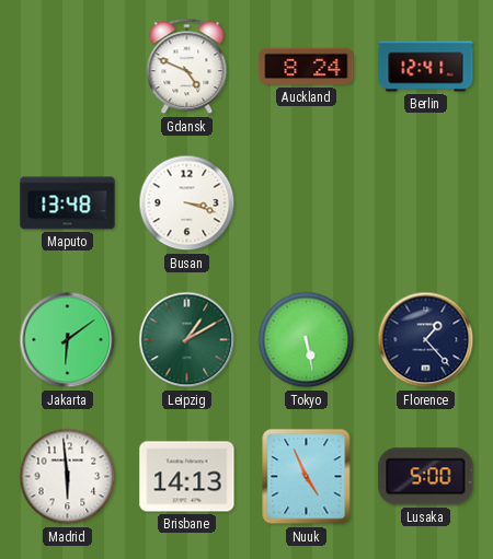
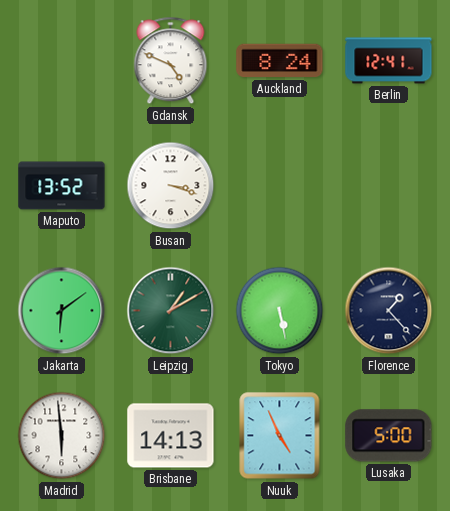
Maputo: 13:48 -> 13:52 (62, 186)
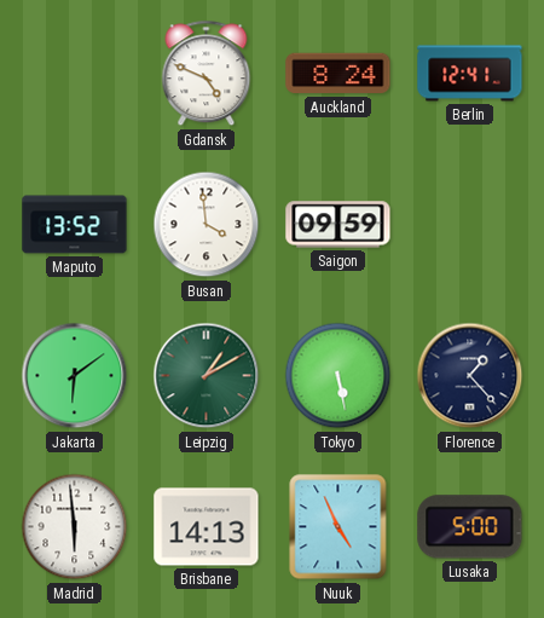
Busan: 3:18 -> 3:59 (207, 225)
Saigon: none -> 09:59 (338, 225)
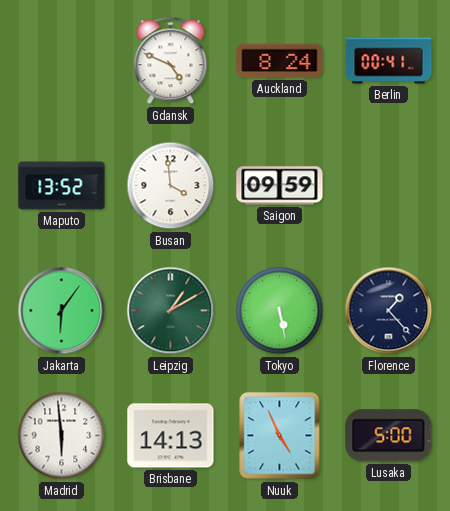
Berlin: 12:41 -> 00:41 (389, 61)
Jakarta: 6:09 -> 6:06 (62, 311)
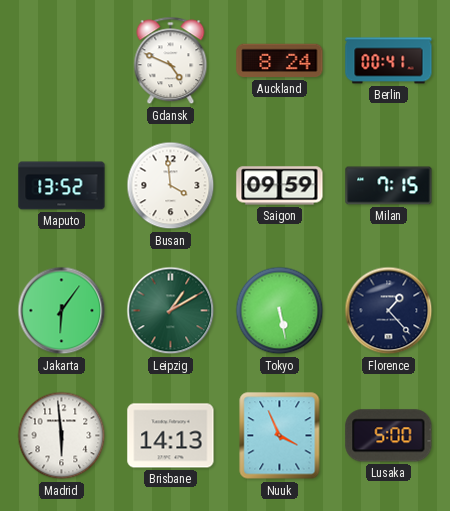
Milan: none -> 7:15 (389, 186)
Nuuk: 4:56 -> 3:56 (280, 436)
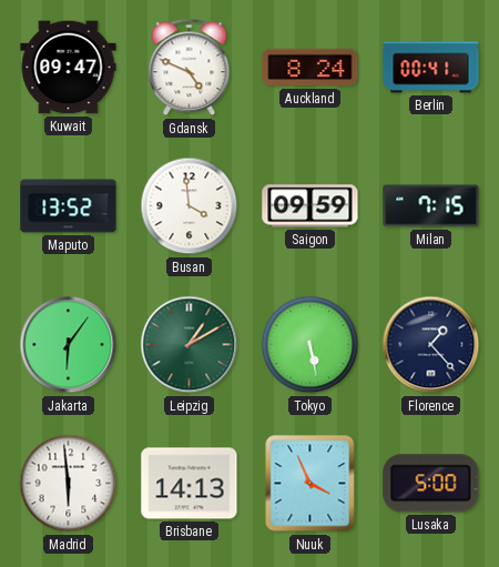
Kuwait: none -> 09:47 (69, 68)
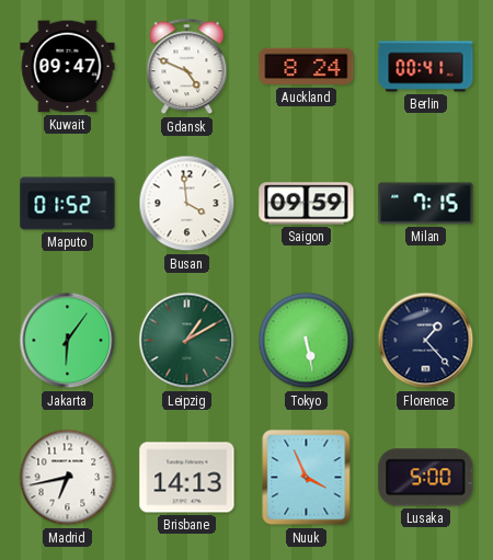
Maputo: 13:52 -> 01:52 (68, 204)
Madrid: 5:59 -> 6:43 (68, 478)
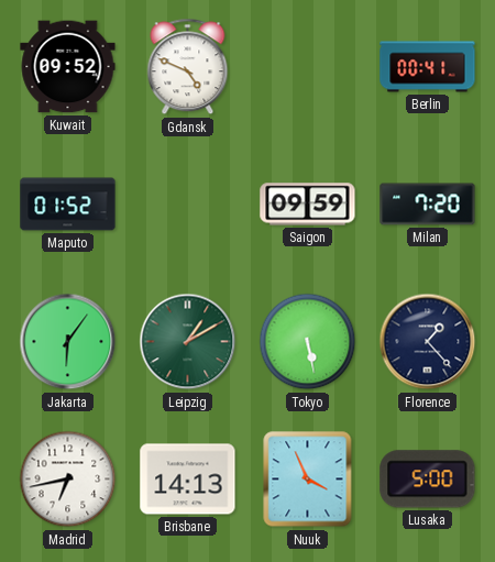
Kuwait: 09:47 -> 09:52 (68, 67)
Auckland: 8:24 -> none (307, 67)
Busan: 3:59 -> none (187, 204)
Milan: 7:15 -> 7:20 (428, 205)
